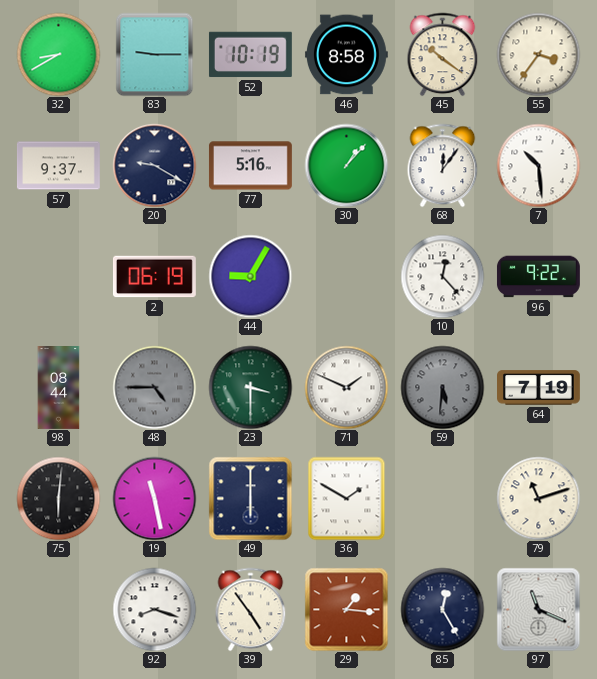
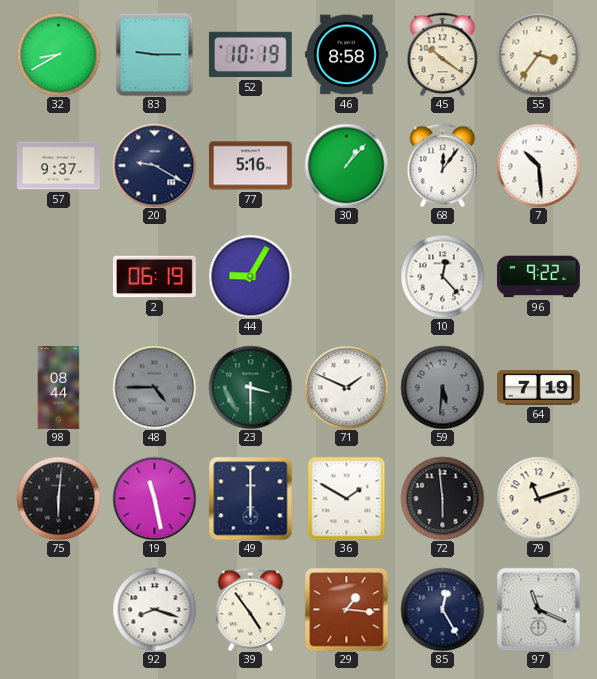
72: none -> 5:59 (442, 498)
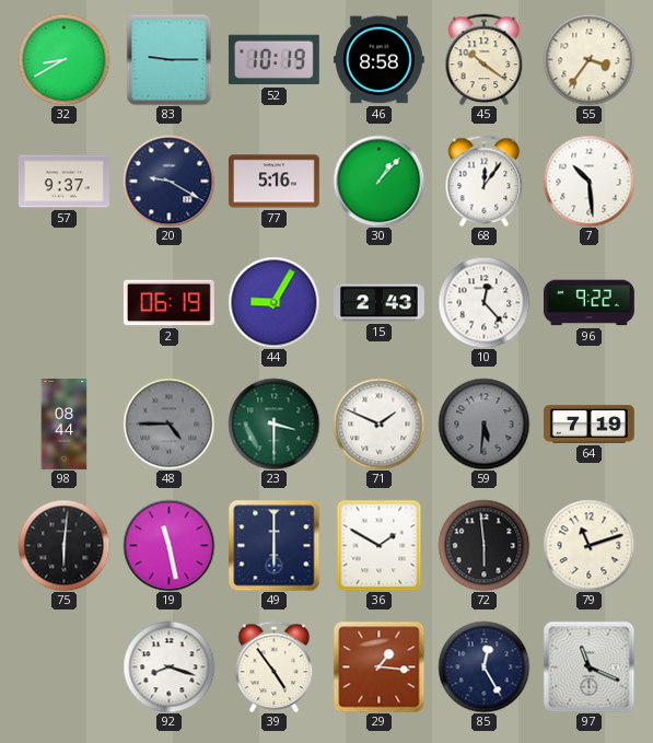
15: none -> 2:43 (380, 303)
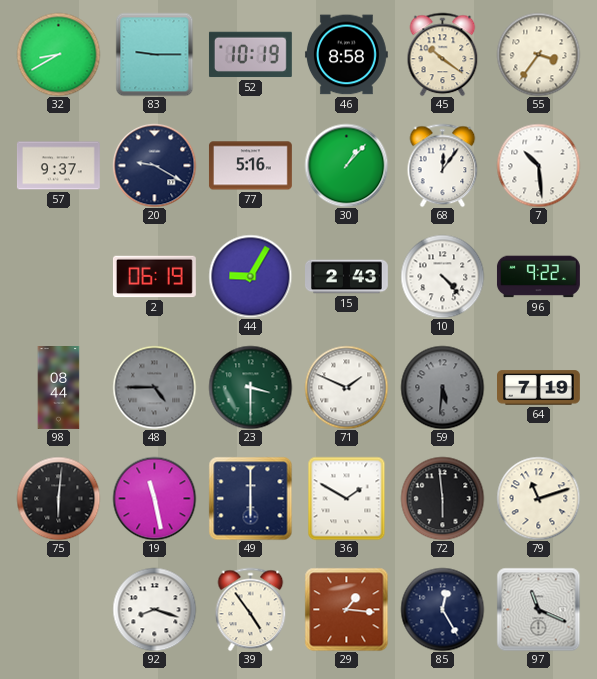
10: 12:23 -> 4:23 (442, 276)
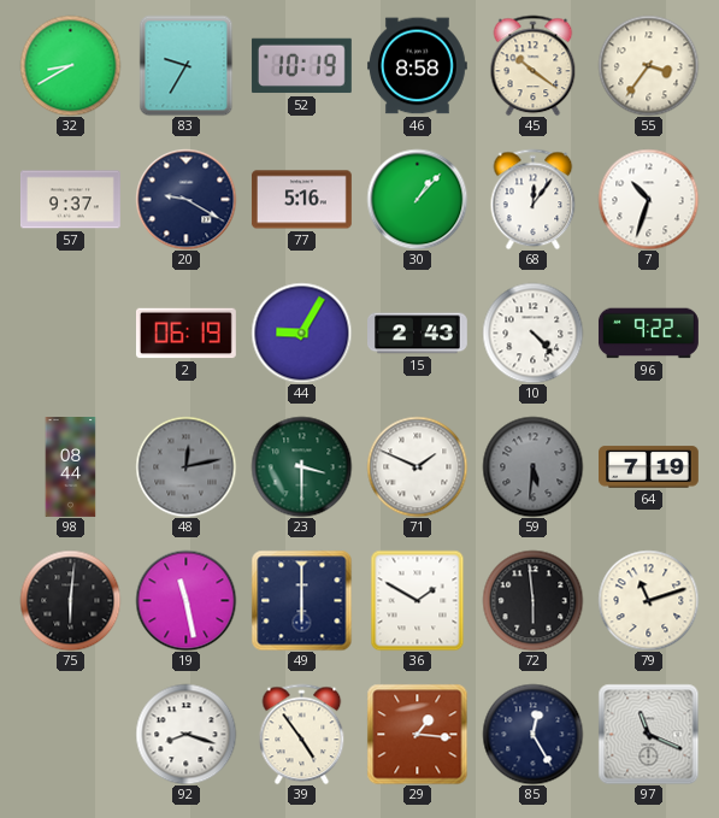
83: 9:15 -> 9:35 (187, 65)
7: 10:29 -> 10:33 (648, 199)
48: 4:45 -> 12:13 (185, 466)
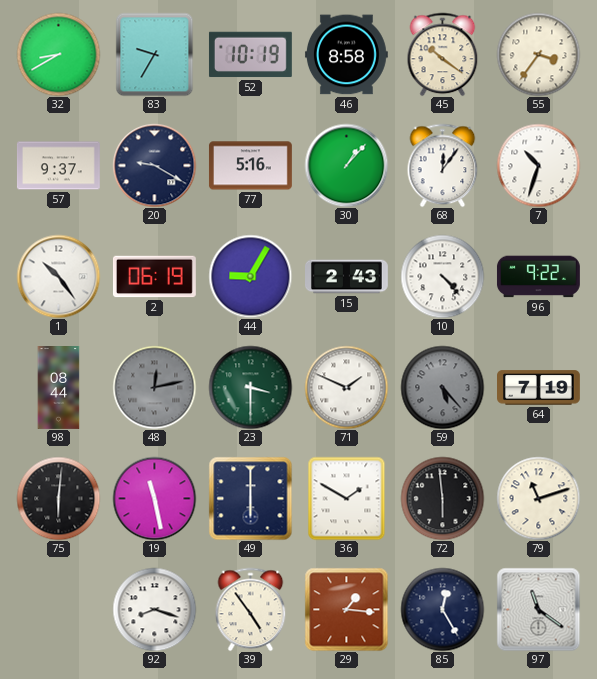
1: none -> 10:24 (58, 276)
59: 5:31 -> 5:23 (442, 387)
97: 11:19 -> 11:21 (538, 609)
